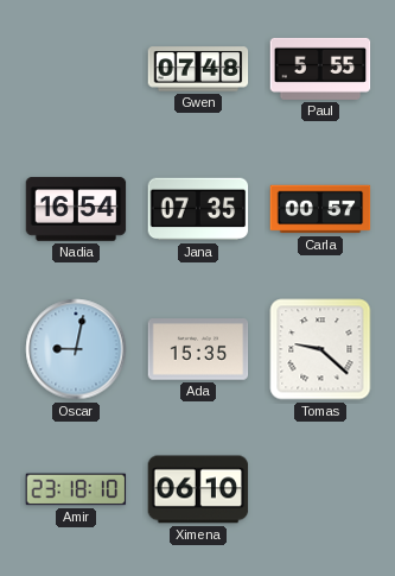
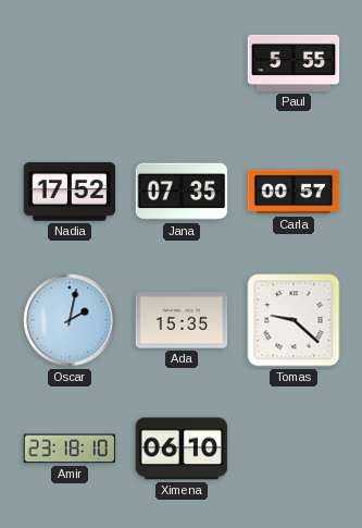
Gwen: 07:48 -> none (198, 69)
Nadia: 16:54 -> 17:52 (70, 192)
Oscar: 9:02 -> 2:02 (70, 320)
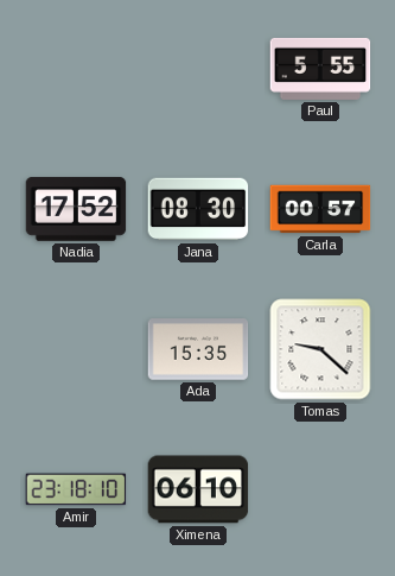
Jana: 07:35 -> 08:30 (198, 209)
Oscar: 2:02 -> none (70, 320)
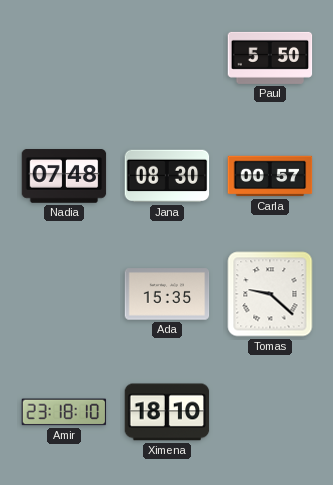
Paul: 5:55 -> 5:50 (270, 58)
Nadia: 17:52 -> 07:48 (64, 176)
Ximena: 06:10 -> 18:10 (167, 412)
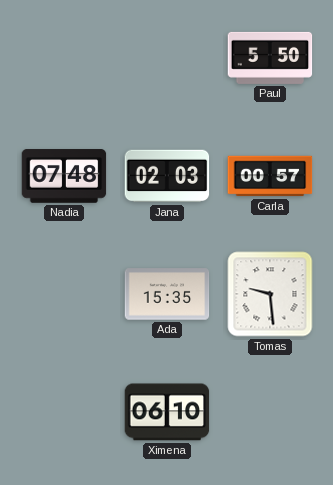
Jana: 08:30 -> 02:03 (167, 176)
Tomas: 9:22 -> 9:29 (270, 294)
Amir: 23:18 -> none (64, 412)
Ximena: 18:10 -> 06:10 (167, 412)
